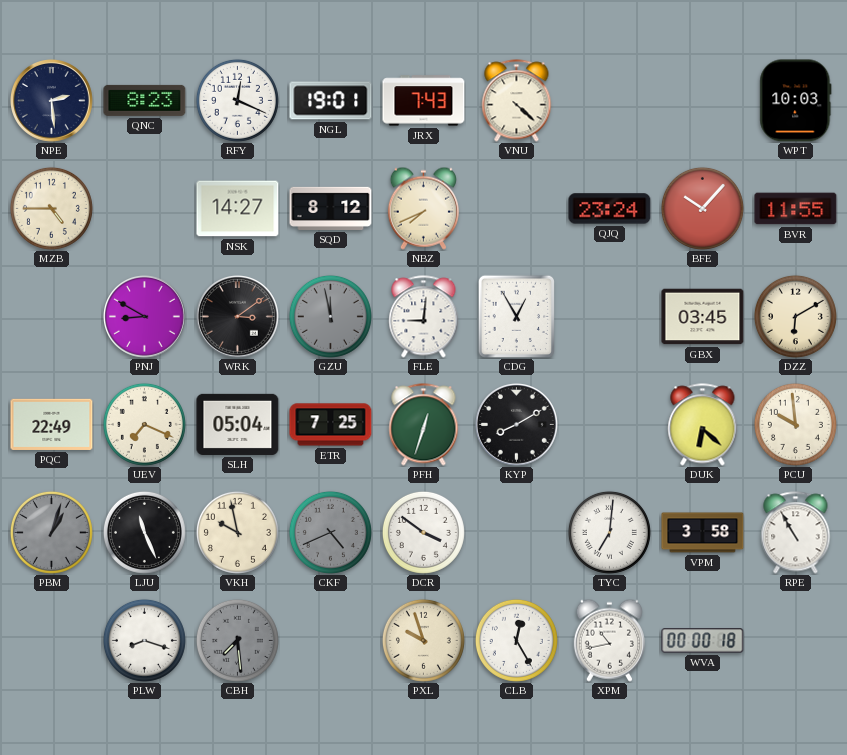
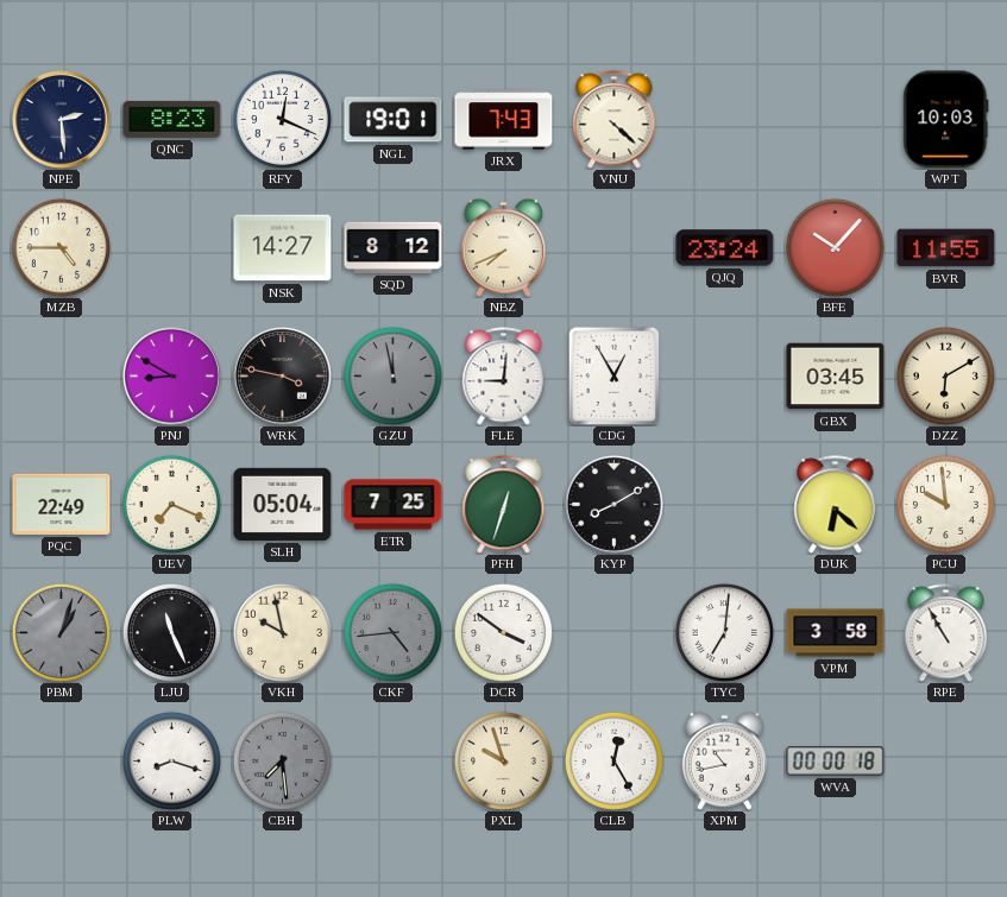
WRK: 3:09 -> 3:47 (283, 377)
CKF: 4:41 -> 4:44 (392, 632)
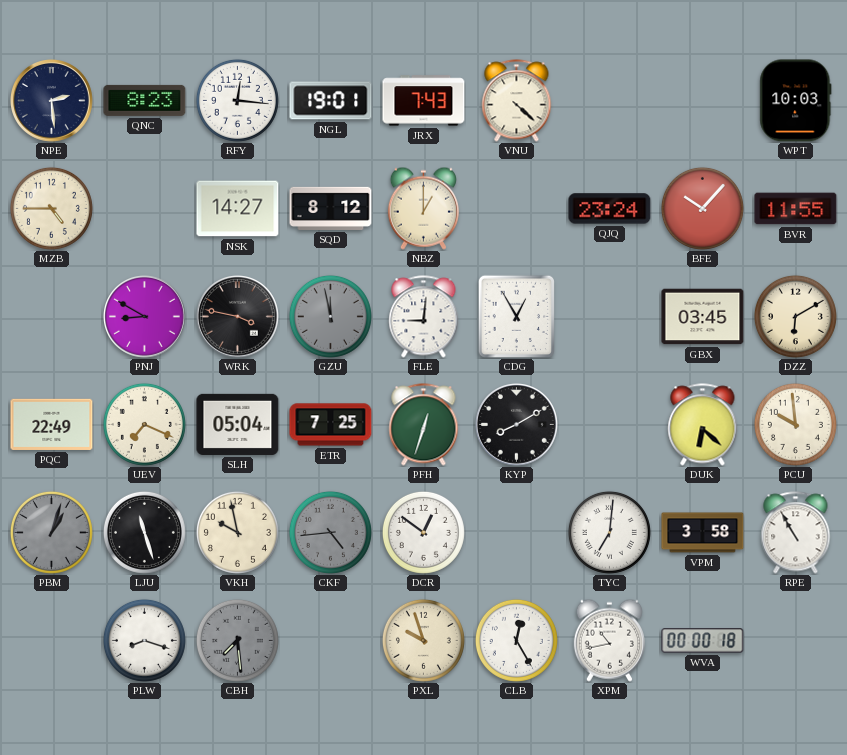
RFY: 12:19 -> 12:16 (237, 100)
NBZ: 7:41 -> 1:00 (423, 208)
LJU: 11:26 -> 11:27 (144, 532)
DCR: 3:51 -> 12:51 (423, 532)
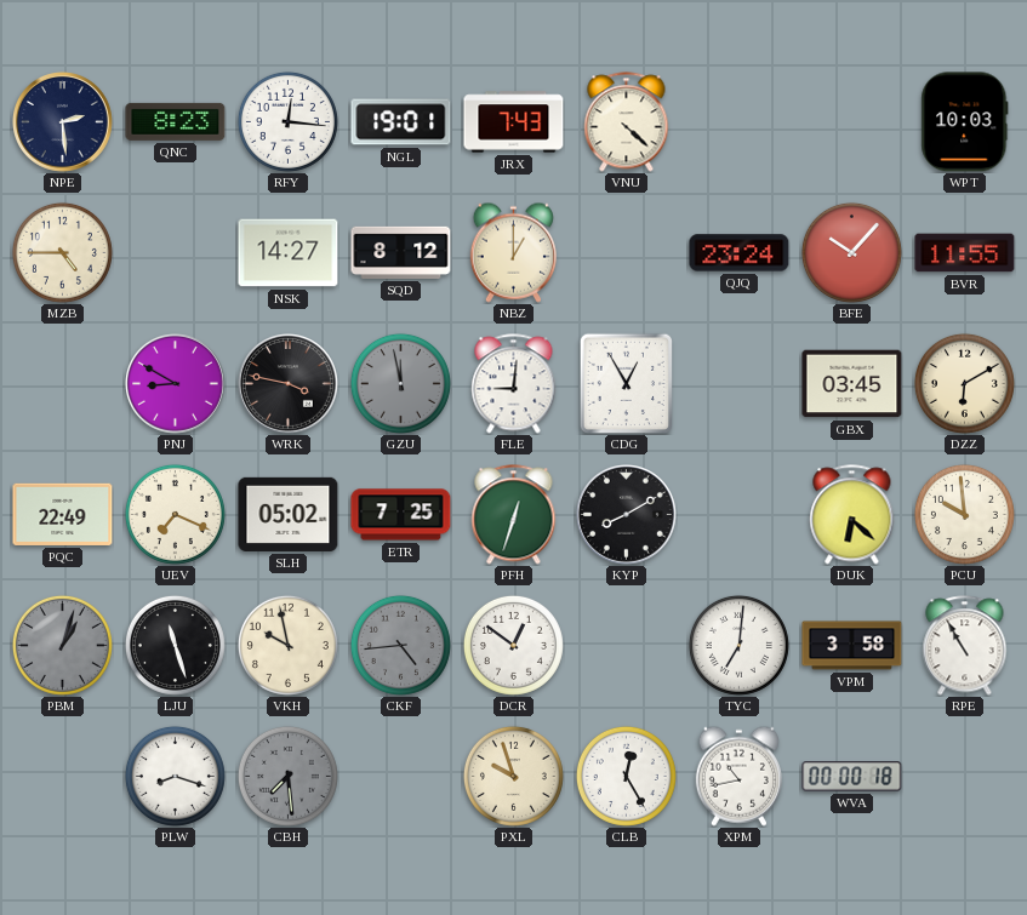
SLH: 05:04 -> 05:02 (289, 514)
